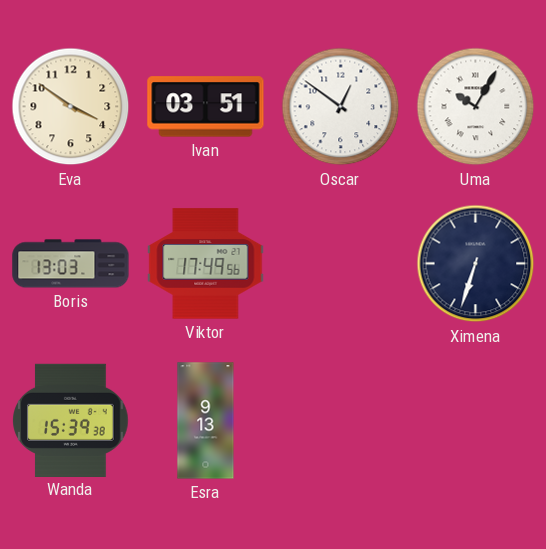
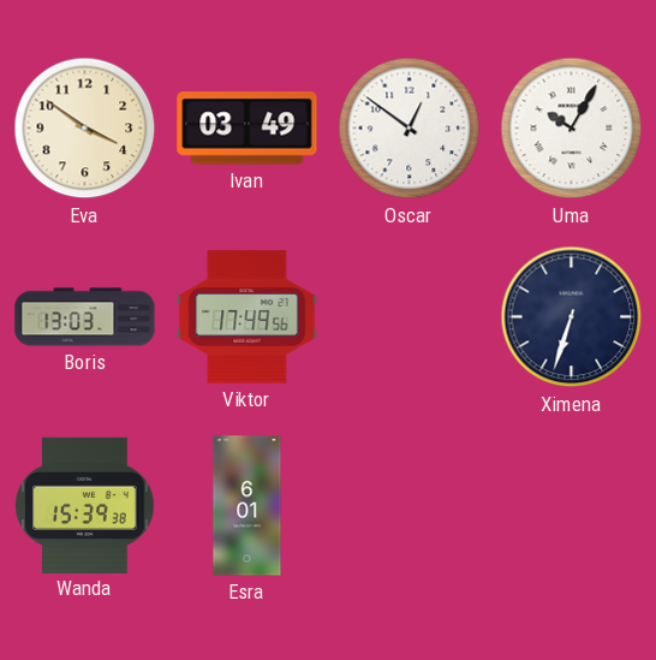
Ivan: 03:51 -> 03:49 (248, 129)
Esra: 9:13 -> 6:01 (248, 506)
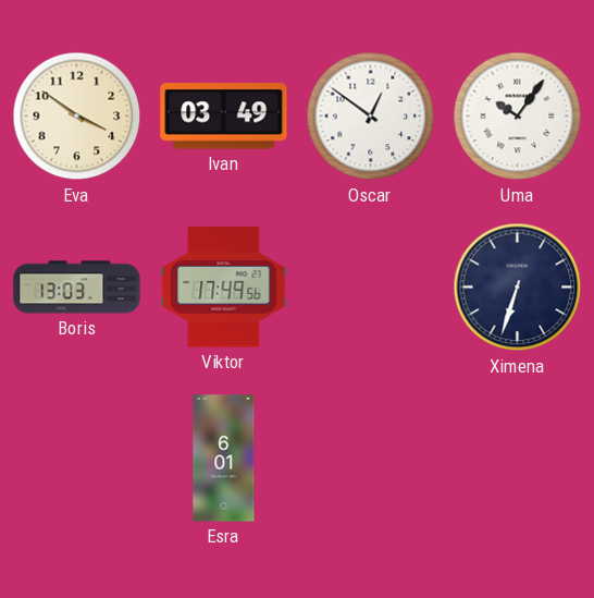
Uma: 10:05 -> 10:06 (518, 117)
Wanda: 15:39 -> none (85, 505)
